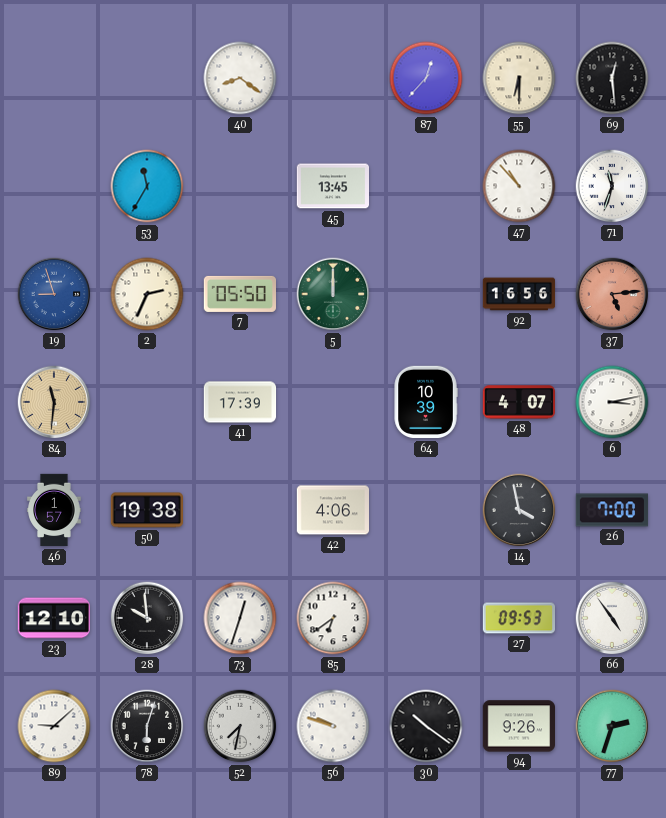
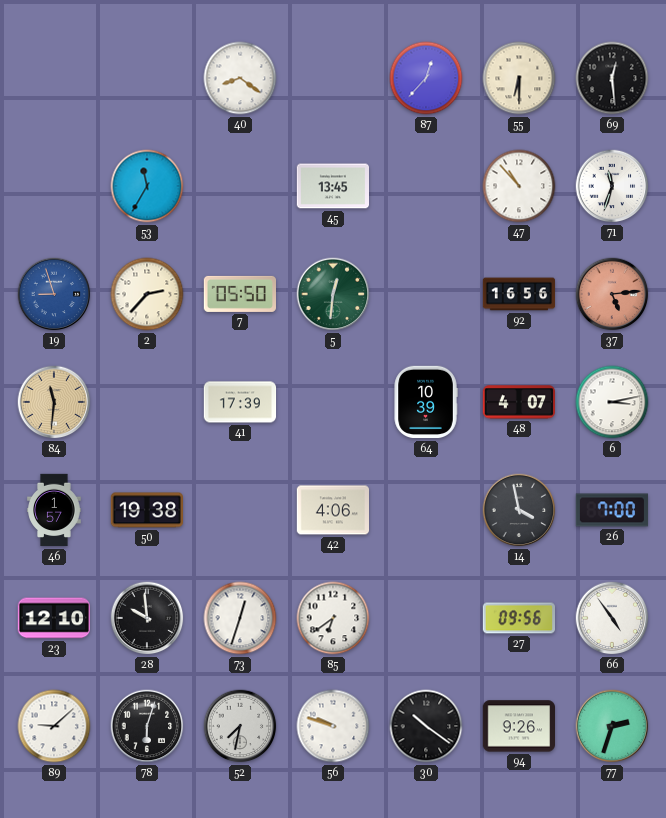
2: 2:34 -> 2:37 (147, 294)
5: 12:00 -> 12:31 (333, 294)
27: 09:53 -> 09:56 (519, 618)
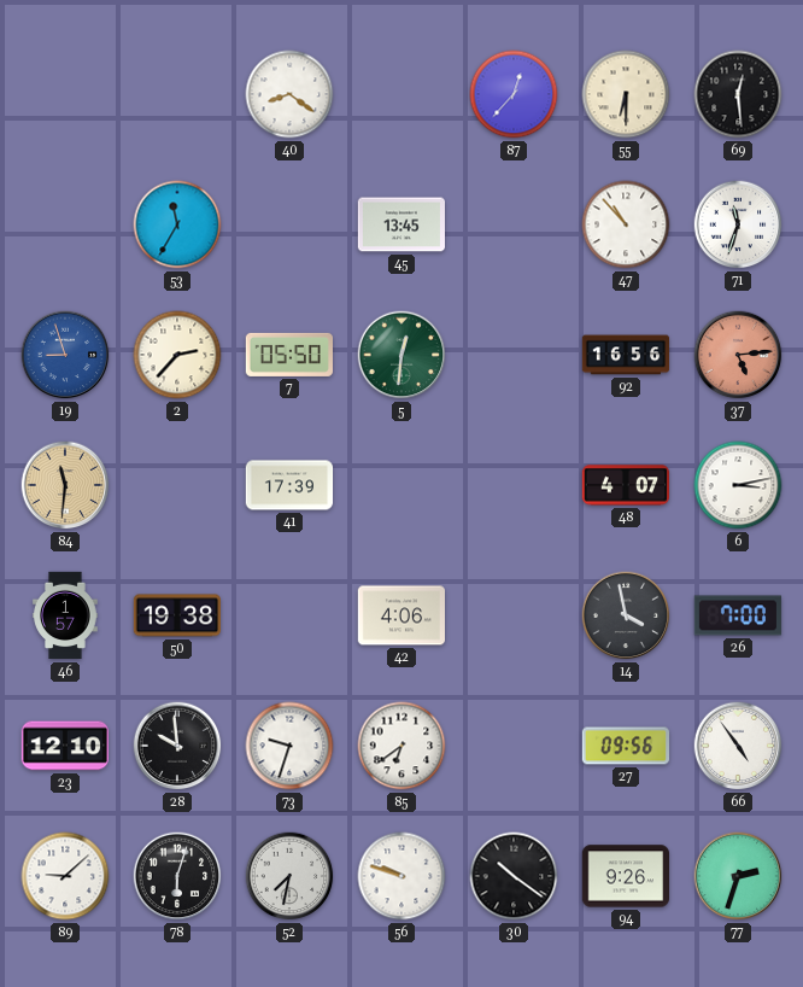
64: 10:39 -> none (426, 402)
73: 12:33 -> 9:33 (289, 746)
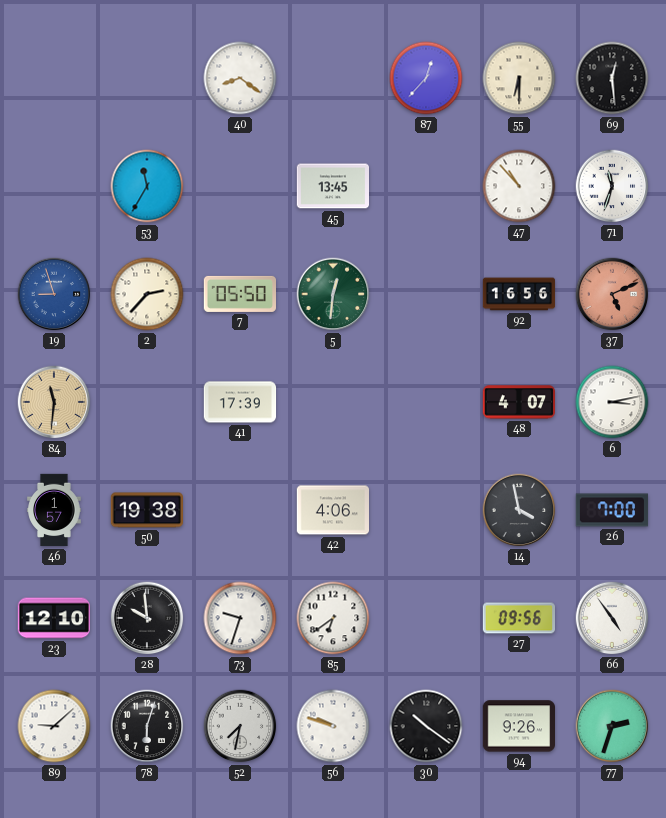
37: 5:14 -> 5:11 (612, 294)
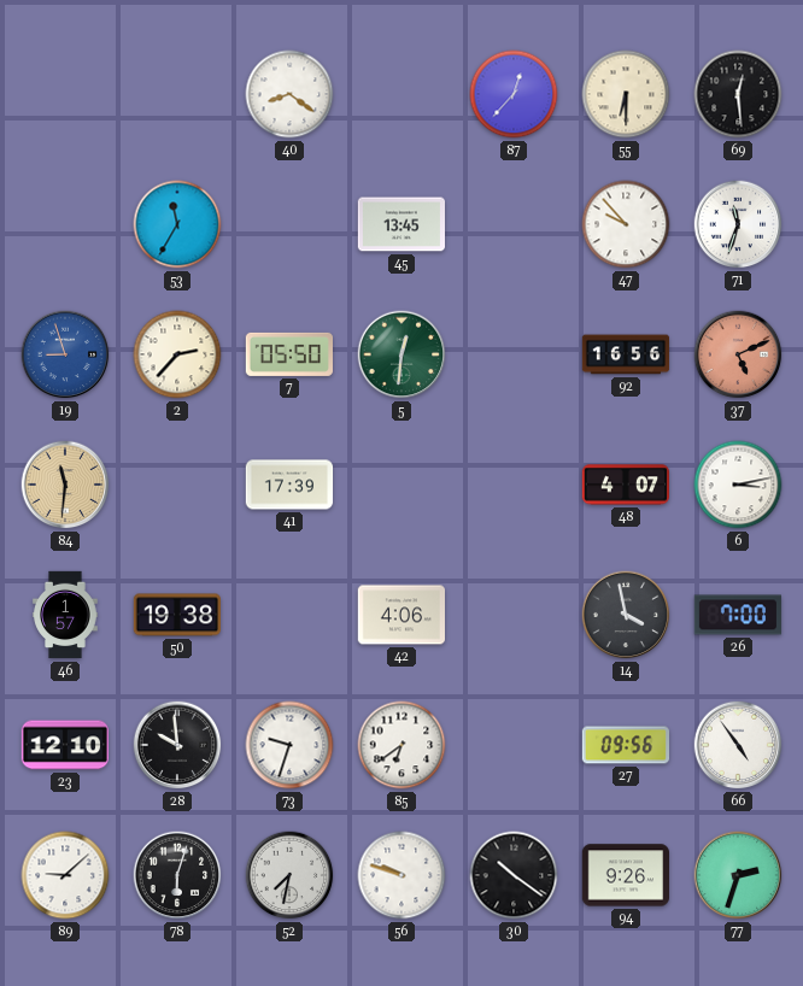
47: 10:53 -> 9:53 (626, 224)
